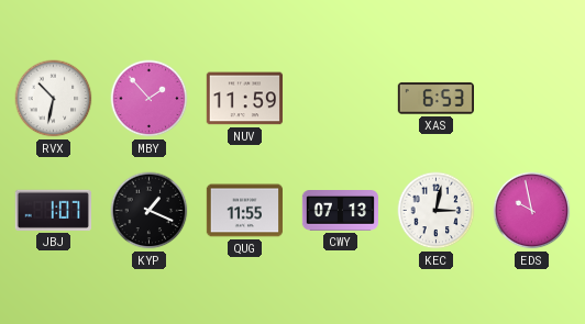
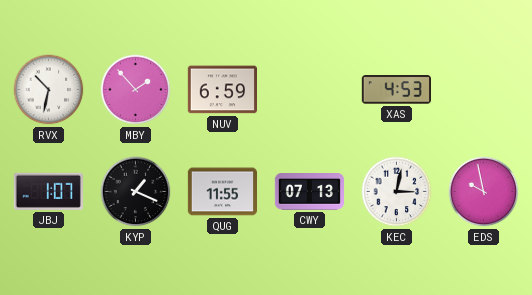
NUV: 11:59 -> 6:59 (222, 90)
XAS: 6:53 -> 4:53 (396, 90)
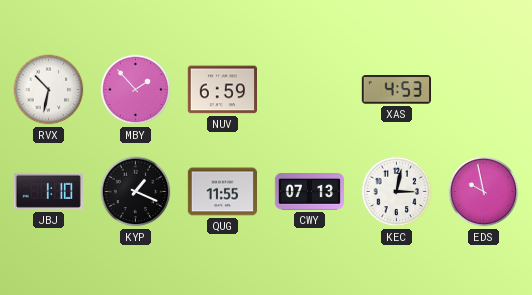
JBJ: 1:07 -> 1:10 (48, 191)
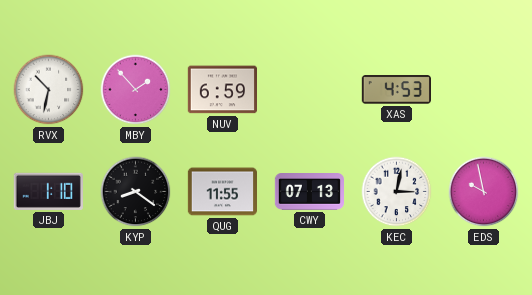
KYP: 1:19 -> 8:21 (136, 192)
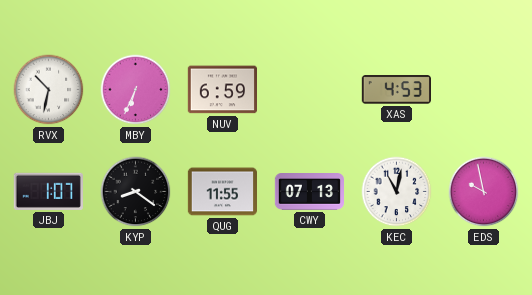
MBY: 1:53 -> 6:34 (136, 90)
JBJ: 1:10 -> 1:07 (48, 191)
KEC: 3:02 -> 11:02 (397, 192)
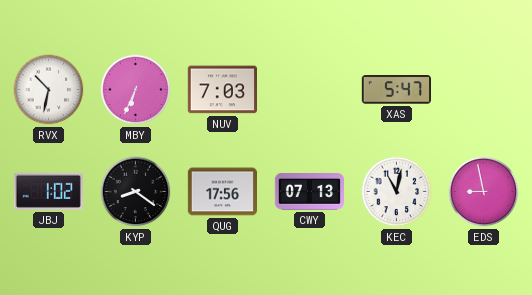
NUV: 6:59 -> 7:03 (222, 90)
XAS: 4:53 -> 5:47 (396, 90)
JBJ: 1:07 -> 1:02 (48, 191)
QUG: 11:55 -> 17:56 (222, 192)
EDS: 9:58 -> 8:58 (484, 192)
